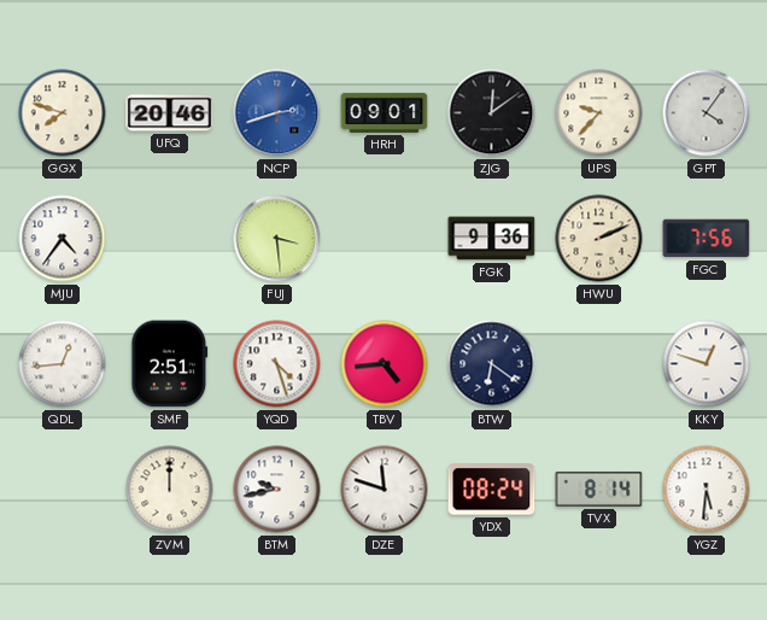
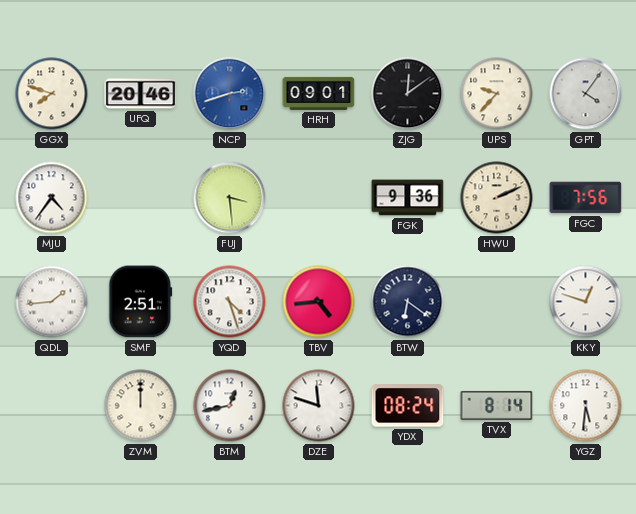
QDL: 12:44 -> 1:44 (52, 302)
BTM: 9:43 -> 12:43 (230, 406)
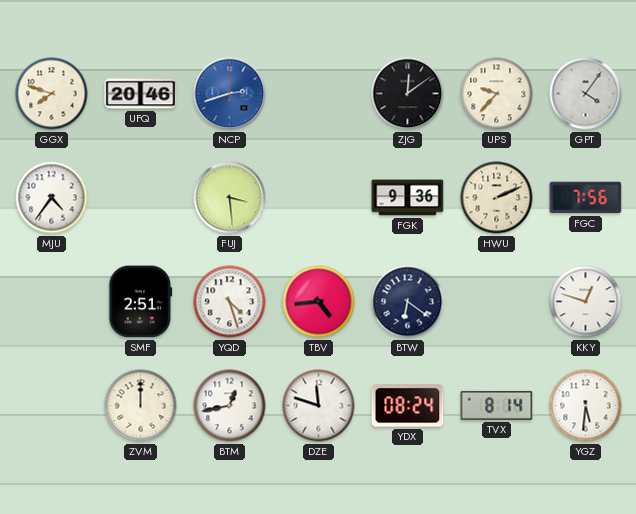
HRH: 09:01 -> none (319, 93)
QDL: 1:44 -> none (52, 302)
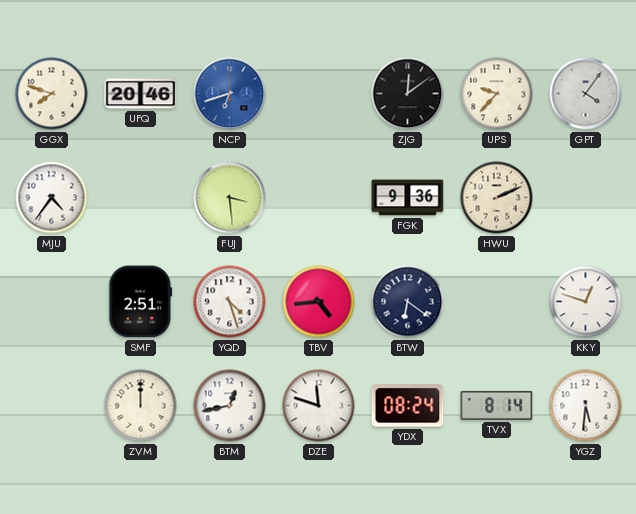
NCP: 2:42 -> 6:42 (230, 94)
FGC: 7:56 -> none (586, 198)
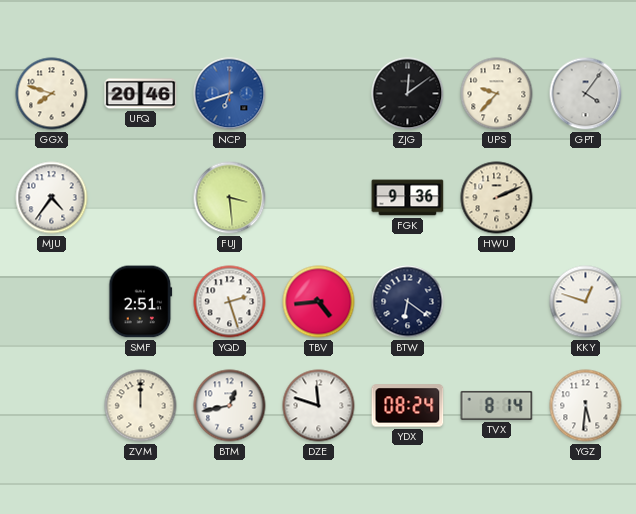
YQD: 4:27 -> 2:27 (230, 302)
